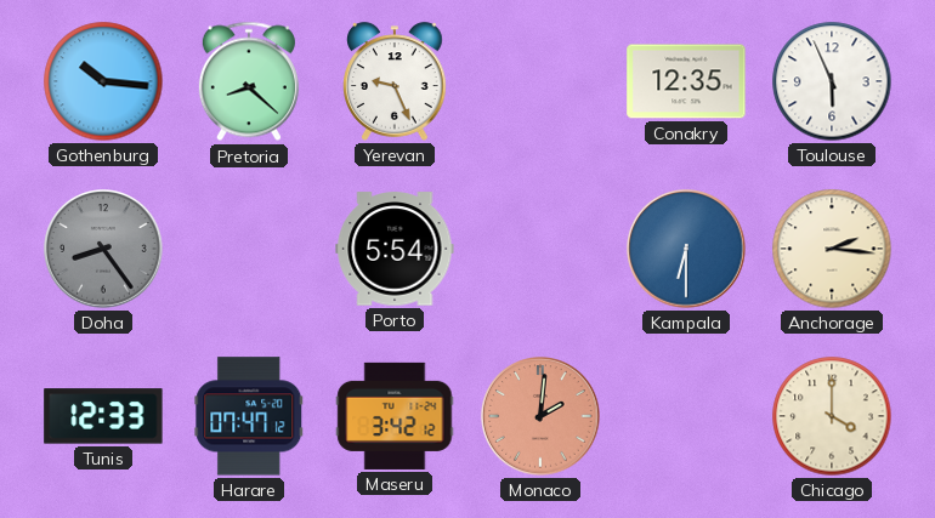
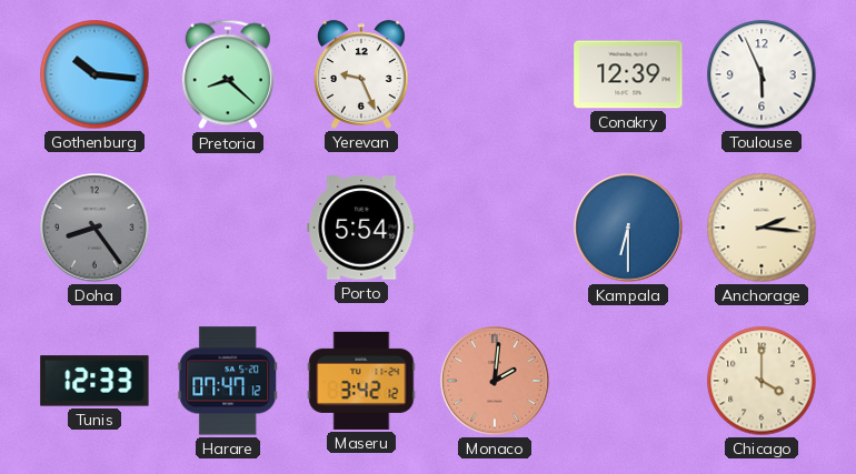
Conakry: 12:35 -> 12:39 (628, 74)
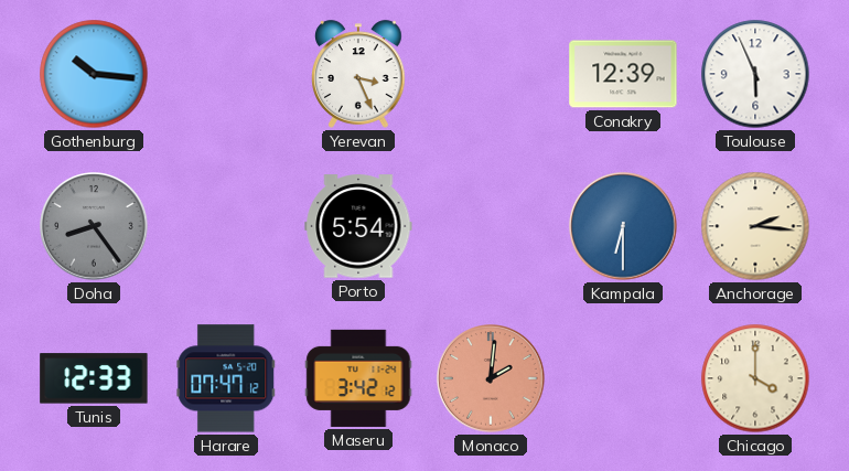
Pretoria: 8:22 -> none (228, 74)
Yerevan: 9:26 -> 3:26 (358, 74)
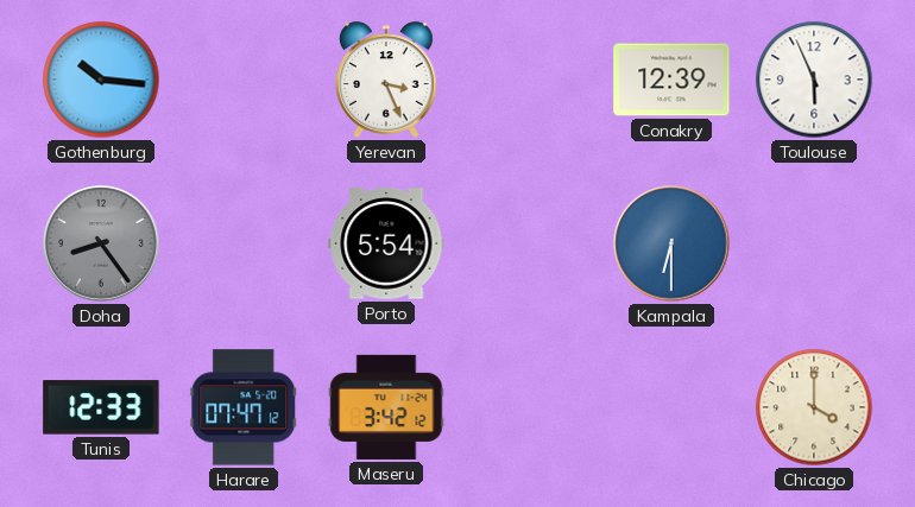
Anchorage: 2:16 -> none (755, 226)
Monaco: 2:01 -> none (491, 378)
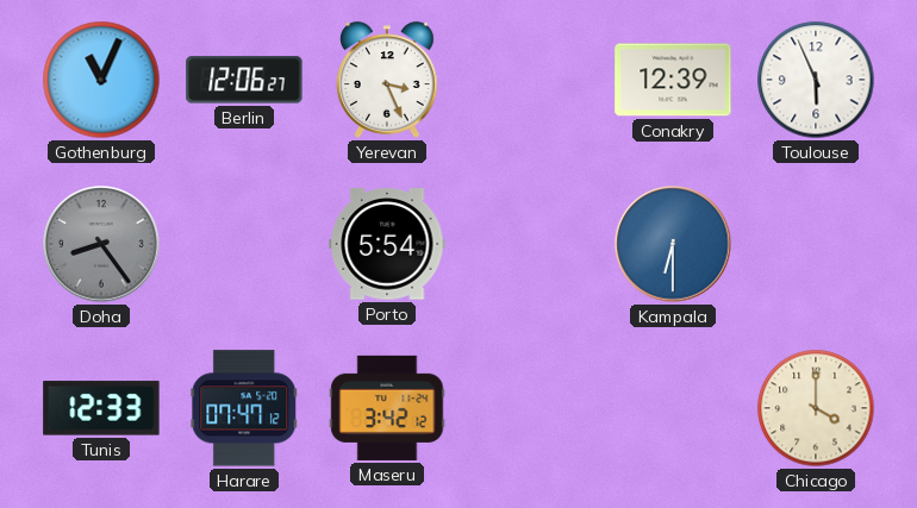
Gothenburg: 10:16 -> 11:04 (101, 80)
Berlin: none -> 12:06 (244, 80)
